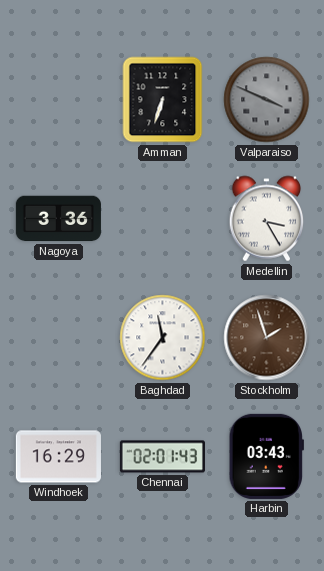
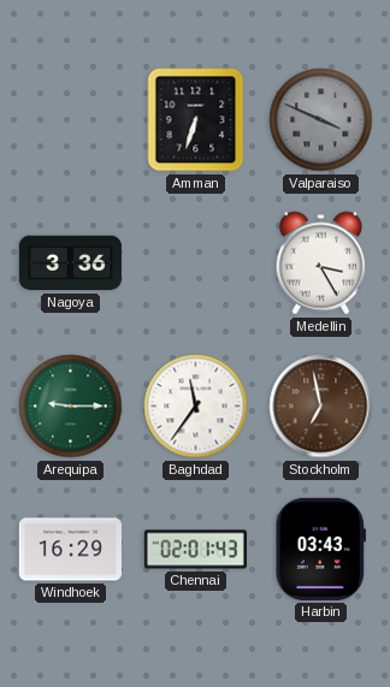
Arequipa: none -> 9:15 (71, 407)
Stockholm: 1:57 -> 6:58 (321, 407)
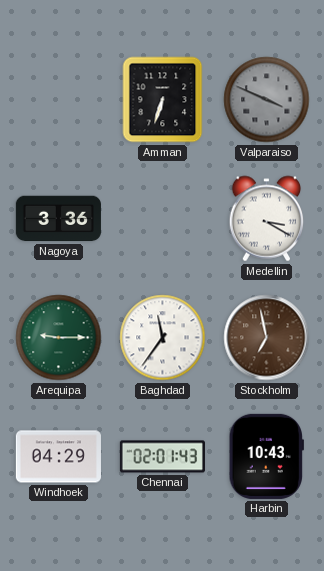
Medellin: 3:25 -> 3:20 (267, 219)
Windhoek: 16:29 -> 04:29 (58, 457)
Harbin: 03:43 -> 10:43 (266, 456)
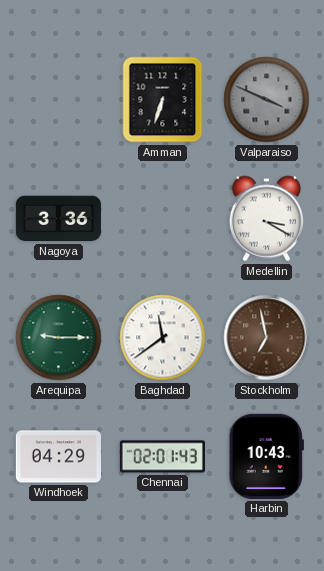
Baghdad: 11:36 -> 11:39 (163, 338)
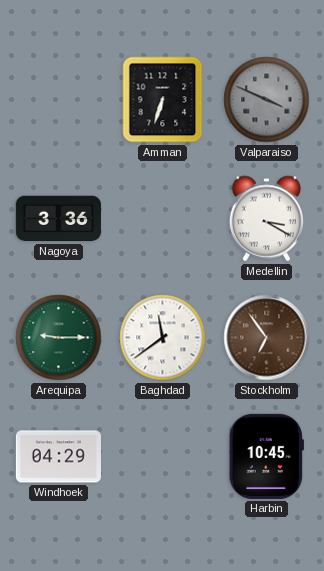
Stockholm: 6:58 -> 6:54 (267, 338)
Chennai: 02:01 -> none (162, 457)
Harbin: 10:43 -> 10:45 (266, 456)
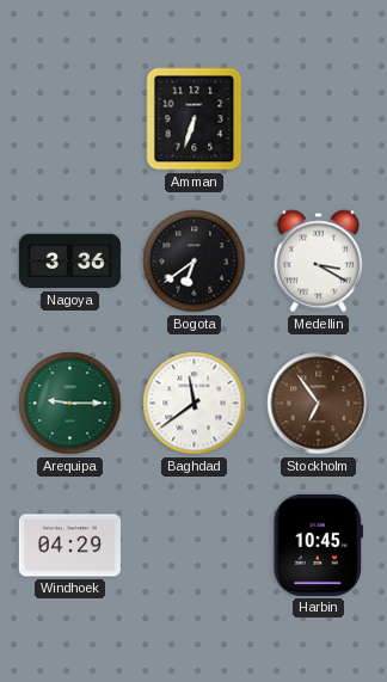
Valparaiso: 3:49 -> none (267, 100)
Bogota: none -> 6:39 (195, 262)
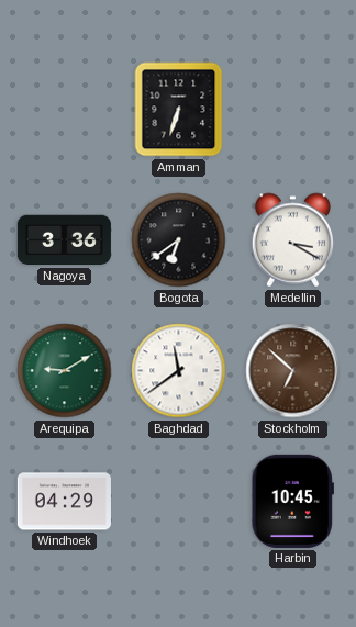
Arequipa: 9:15 -> 9:10 (65, 371)
Stockholm: 6:54 -> 6:52 (293, 371)
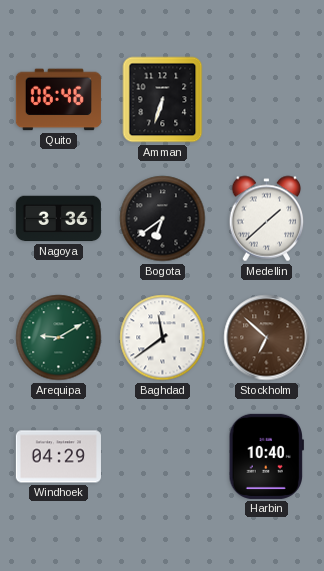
Quito: none -> 06:46 (58, 100)
Medellin: 3:20 -> 1:38 (267, 219)
Harbin: 10:45 -> 10:40 (266, 456)
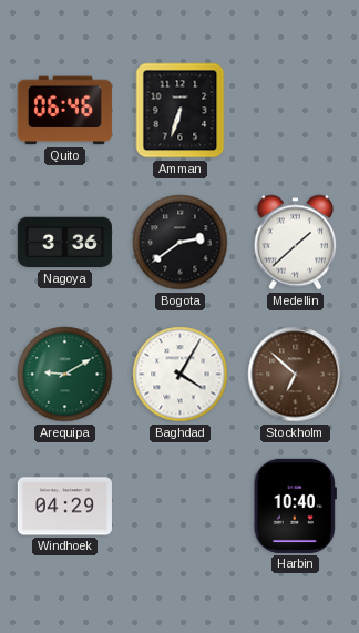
Bogota: 6:39 -> 2:39 (181, 243)
Baghdad: 11:39 -> 4:05 (181, 375)
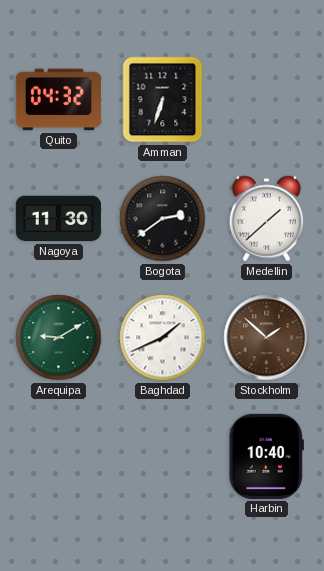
Quito: 06:46 -> 04:32 (58, 100)
Nagoya: 3:36 -> 11:30 (58, 219)
Baghdad: 4:05 -> 1:41 (163, 338)
Stockholm: 6:52 -> 1:52 (267, 338)
Windhoek: 04:29 -> none (64, 507)
